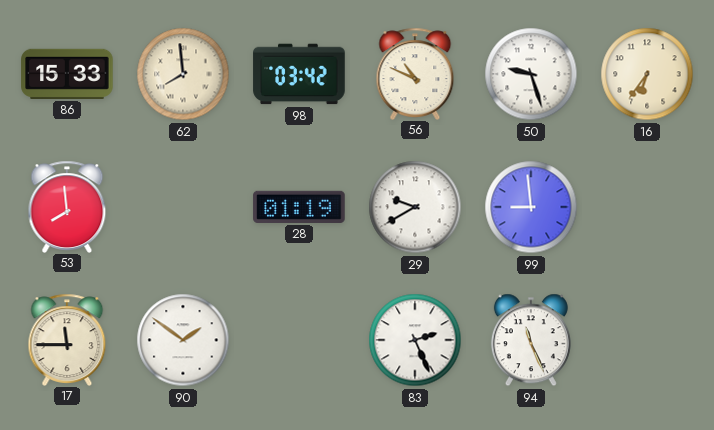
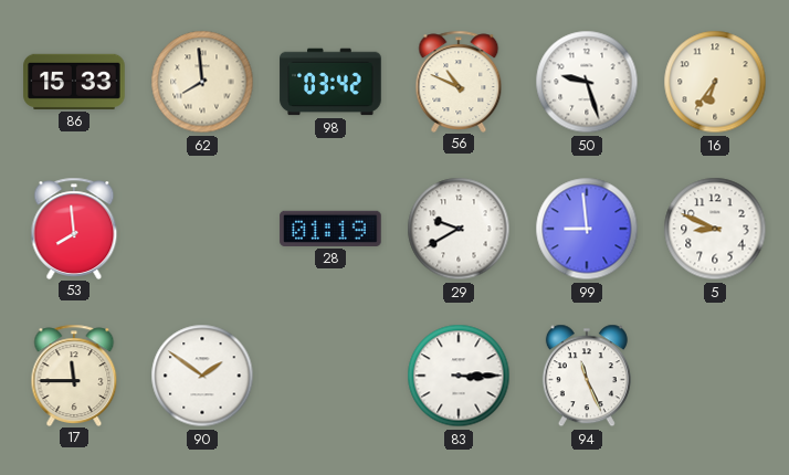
5: none -> 8:49 (715, 229)
83: 2:26 -> 3:15 (459, 376)
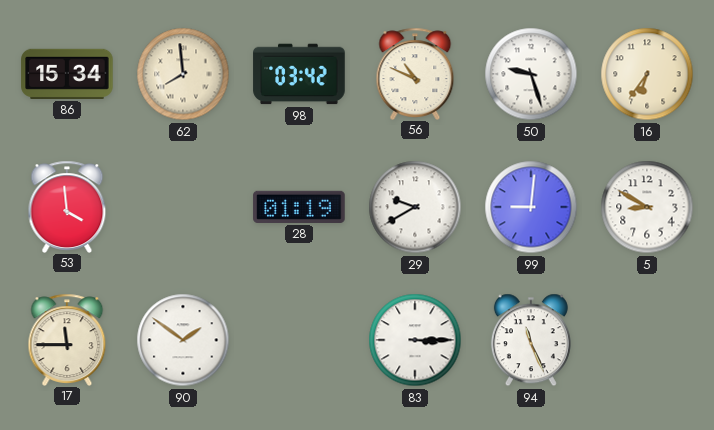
86: 15:33 -> 15:34 (67, 74)
53: 7:59 -> 3:59 (67, 206)
99: 8:59 -> 9:01 (531, 207)
5: 8:49 -> 8:50 (647, 207)
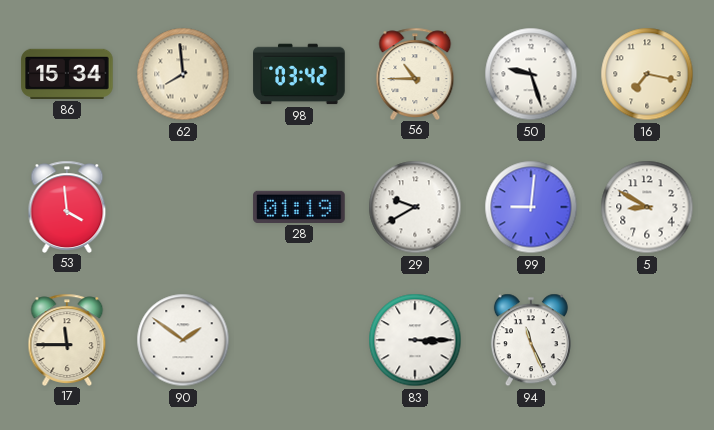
56: 10:49 -> 10:45 (415, 73)
16: 6:36 -> 7:17 (647, 74)
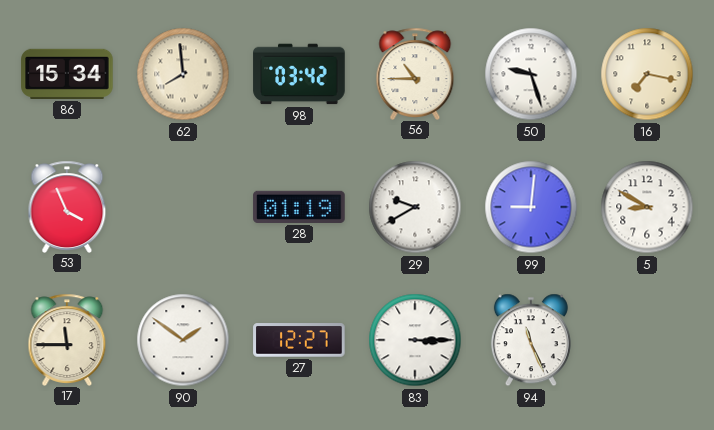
53: 3:59 -> 3:56 (67, 206)
27: none -> 12:27 (299, 340)
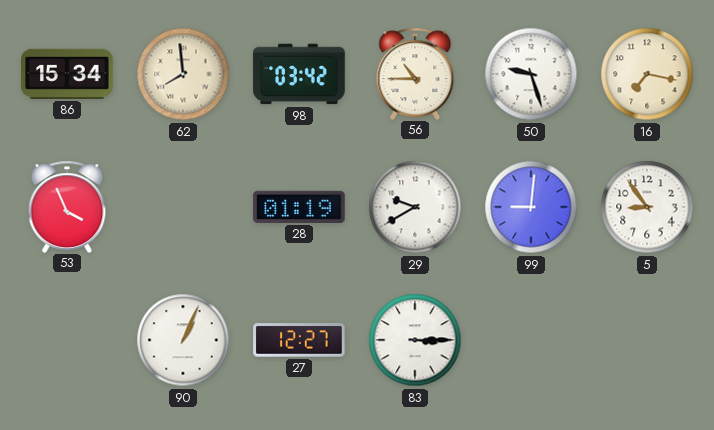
5: 8:50 -> 8:54 (647, 207)
17: 11:45 -> none (67, 339)
90: 1:51 -> 1:04 (183, 340)
94: 11:26 -> none (531, 340)
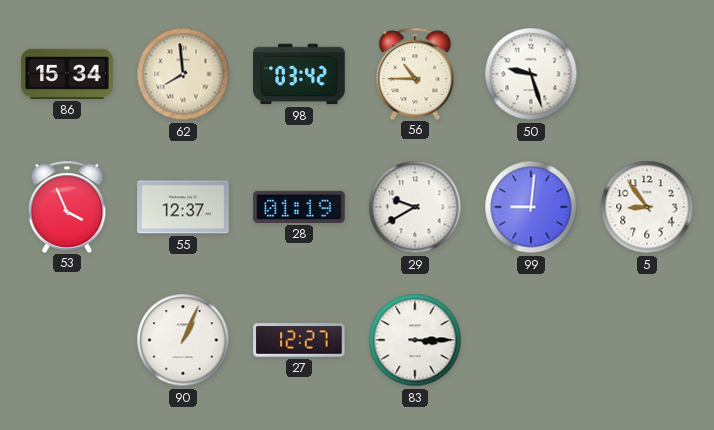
16: 7:17 -> none (647, 74)
55: none -> 12:37 (183, 207)
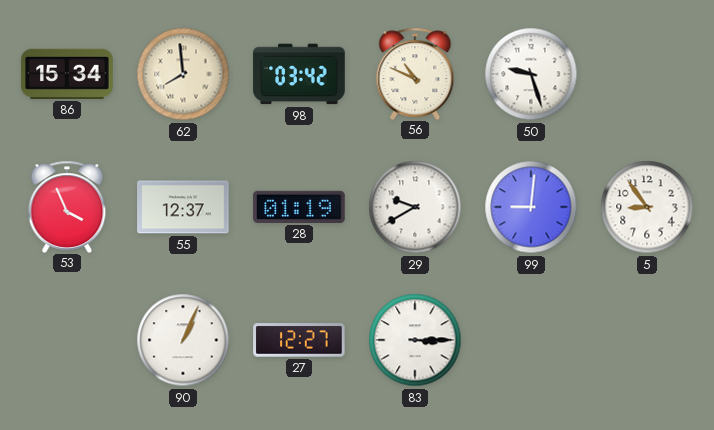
56: 10:45 -> 10:49 (415, 73)
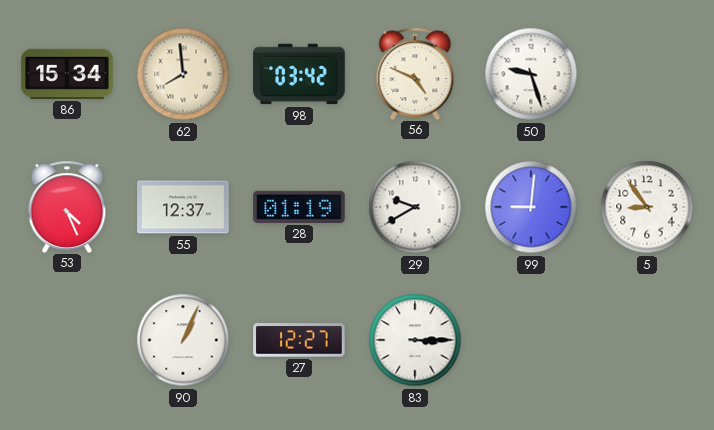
56: 10:49 -> 4:49 (415, 73)
53: 3:56 -> 4:26 (67, 206)
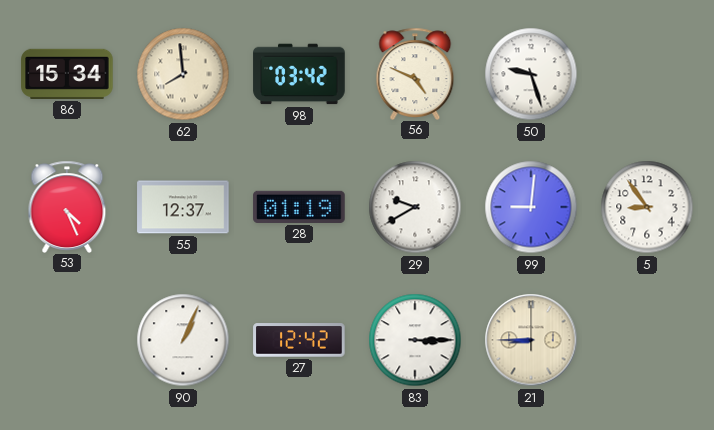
27: 12:27 -> 12:42 (299, 340)
21: none -> 8:45 (531, 340)
